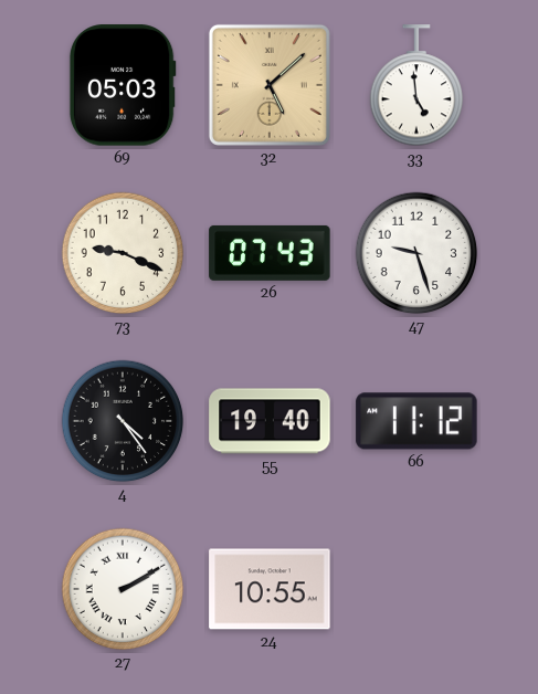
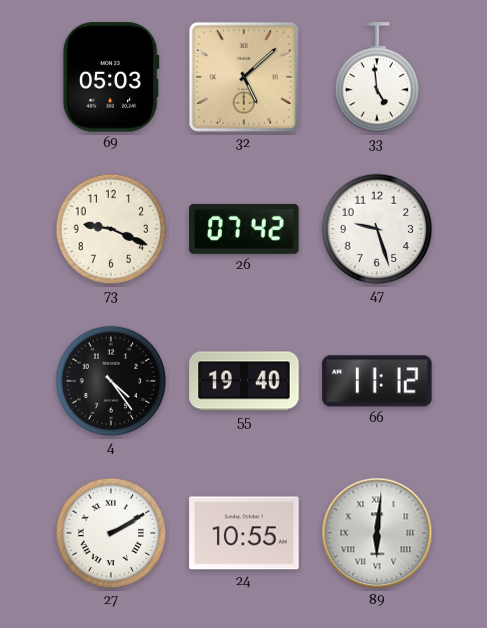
26: 07:43 -> 07:42 (244, 229)
89: none -> 6:01 (377, 533)
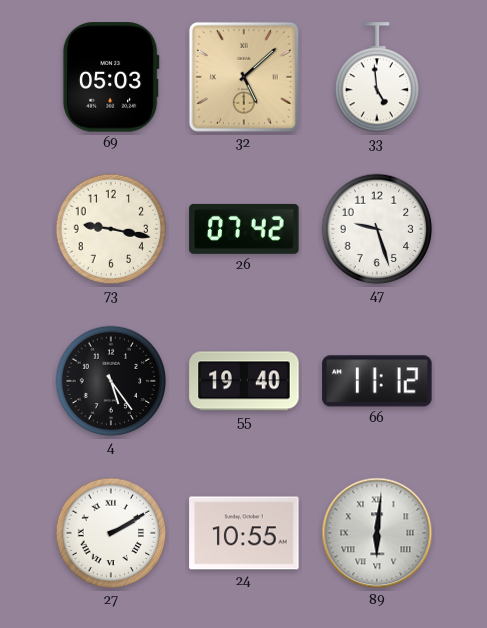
73: 9:19 -> 9:17 (111, 229)
4: 4:24 -> 5:24 (111, 381)
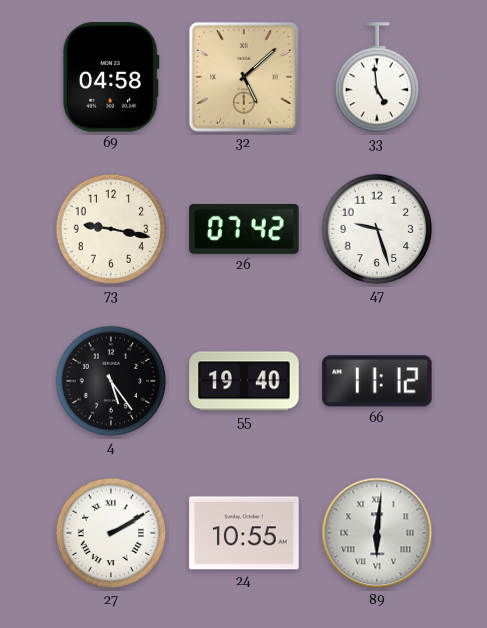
69: 05:03 -> 04:58 (111, 77)
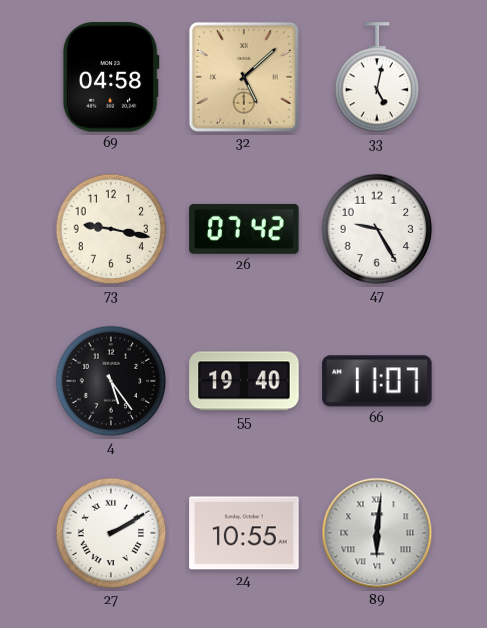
33: 4:59 -> 5:02 (377, 78)
47: 9:27 -> 9:25 (377, 229)
66: 11:12 -> 11:07 (377, 381)
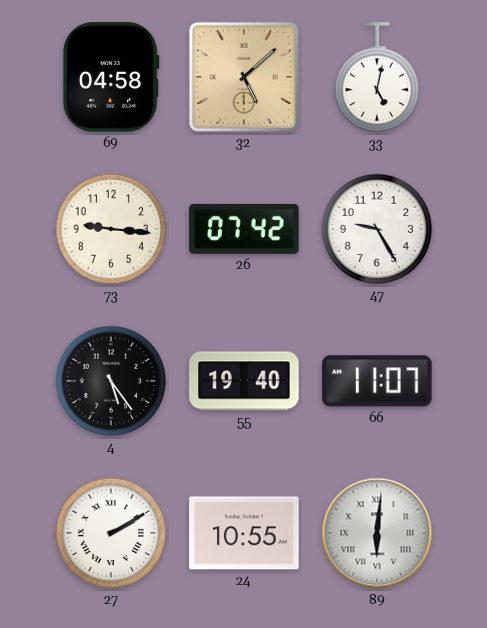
73: 9:17 -> 9:16 (111, 229)
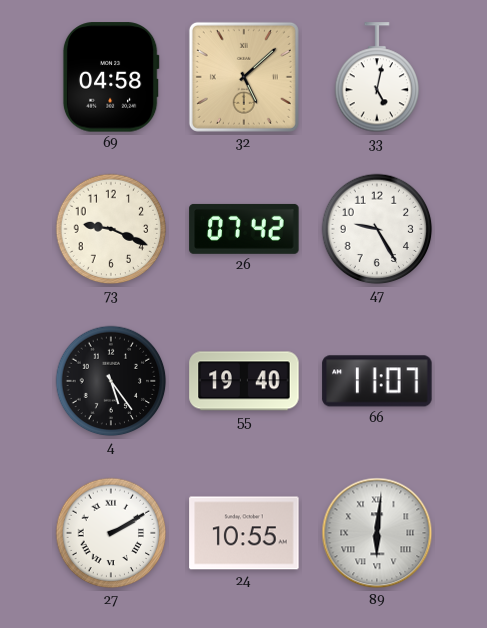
73: 9:16 -> 9:19 (111, 229)
